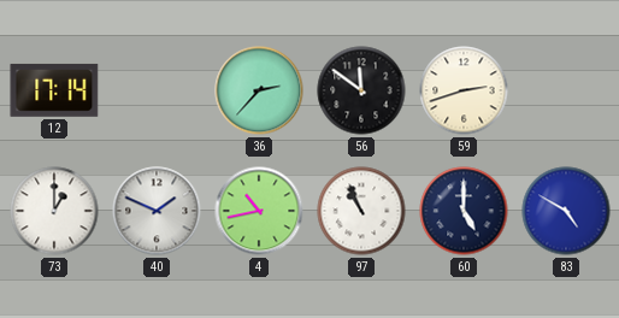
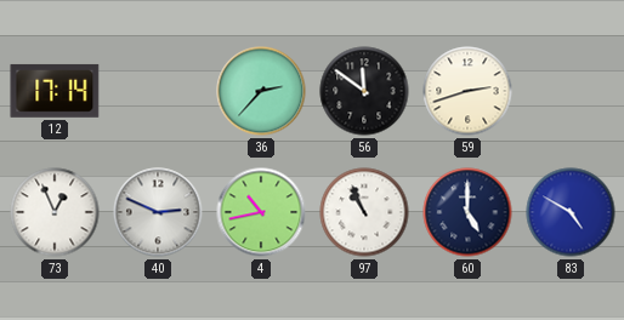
73: 1:00 -> 12:56 (55, 212)
40: 1:49 -> 2:49 (158, 212)
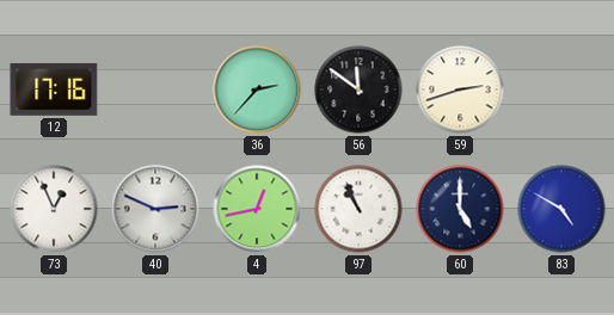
12: 17:14 -> 17:16 (54, 89)
4: 10:43 -> 12:43 (257, 209)
